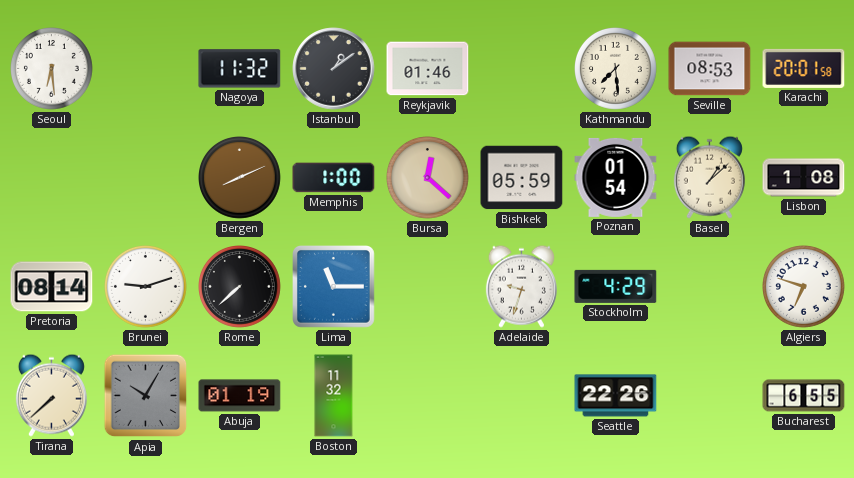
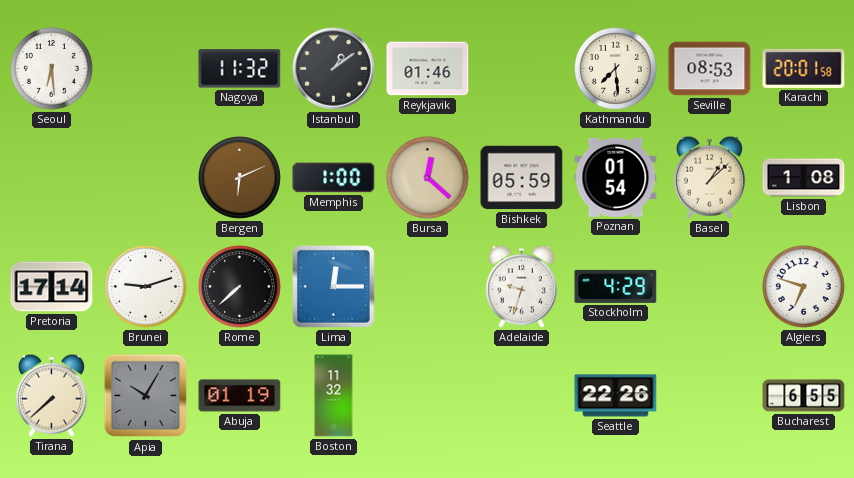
Bergen: 8:11 -> 6:11 (240, 178)
Pretoria: 08:14 -> 17:14 (52, 287)
Lima: 11:15 -> 12:15 (334, 287)
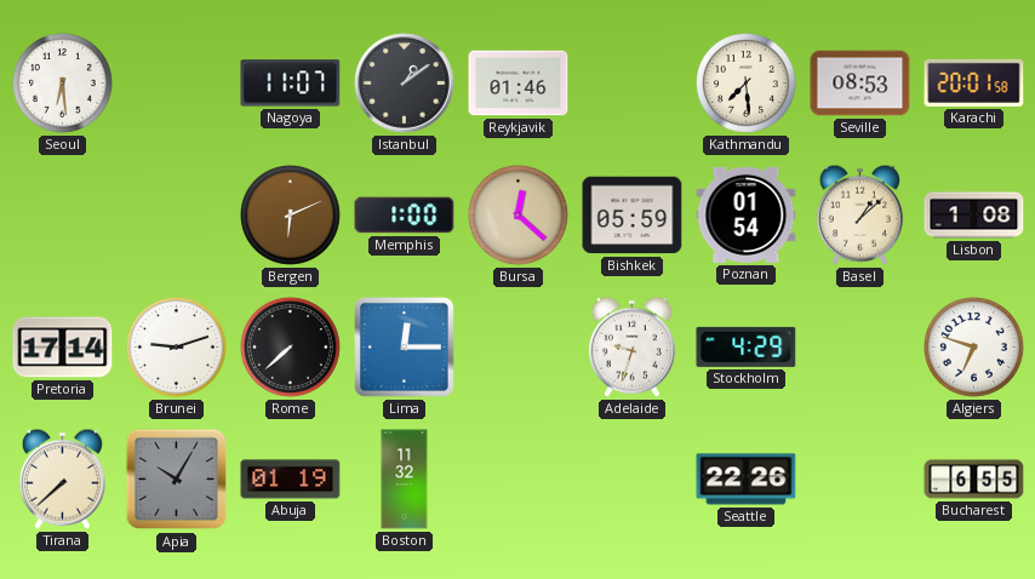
Nagoya: 11:32 -> 11:07 (291, 84)
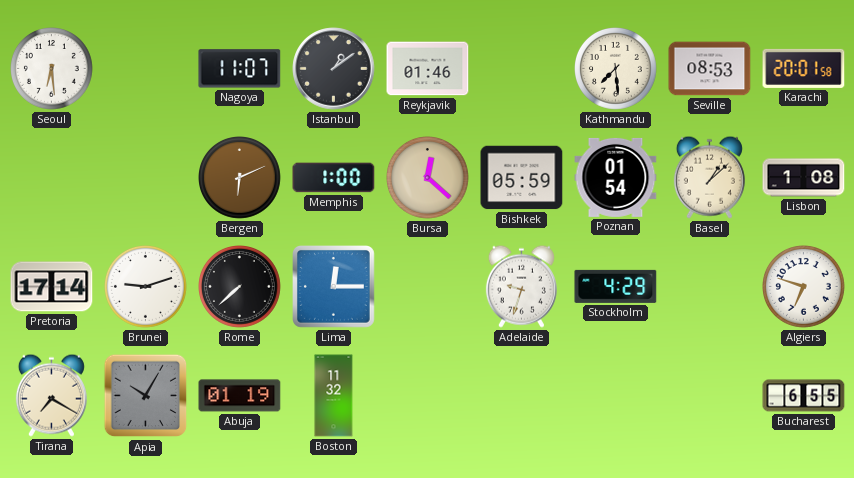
Tirana: 7:38 -> 7:20 (51, 395)
Seattle: 22:26 -> none (747, 480)
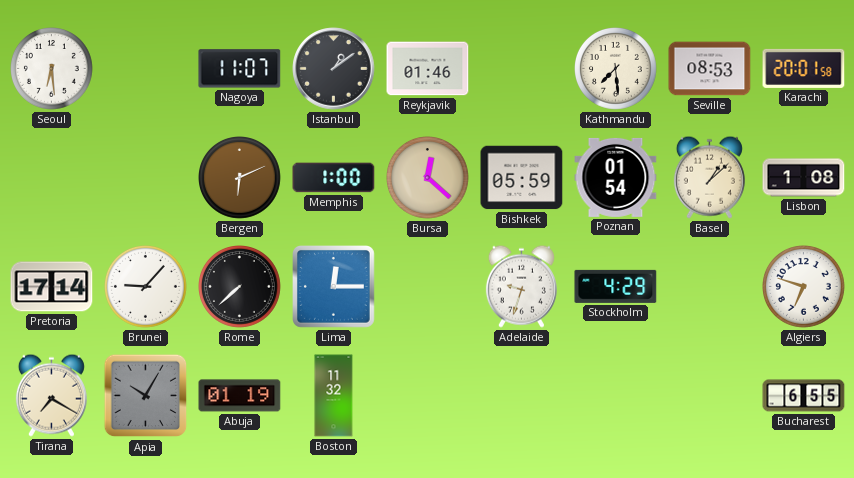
Brunei: 9:12 -> 9:07 (146, 287)
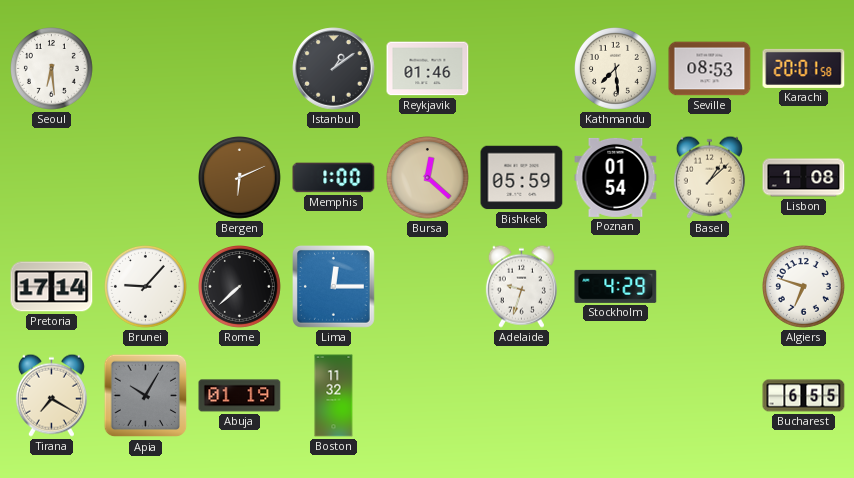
Nagoya: 11:07 -> none (240, 69)
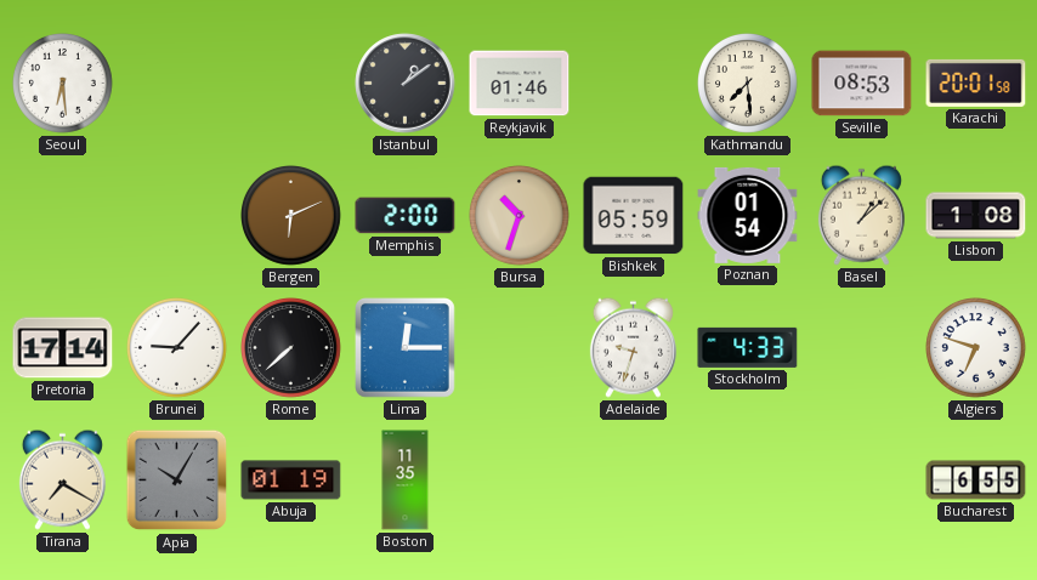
Memphis: 1:00 -> 2:00 (406, 216)
Bursa: 12:22 -> 10:33 (520, 216)
Stockholm: 4:29 -> 4:33 (748, 347)
Boston: 11:32 -> 11:35 (406, 481)
